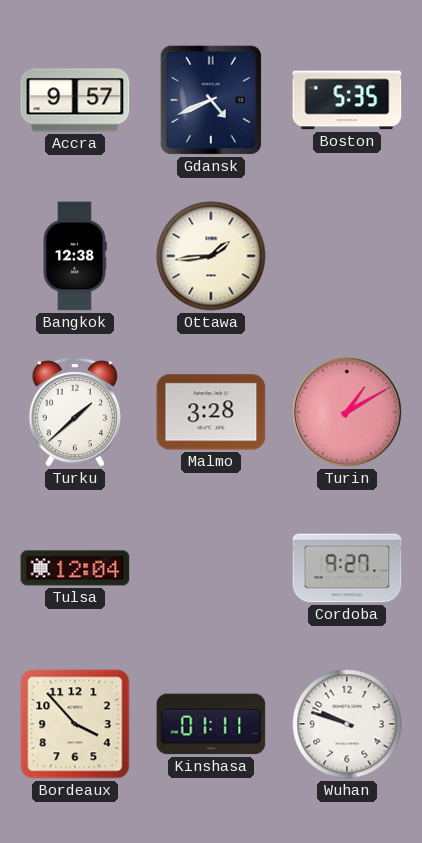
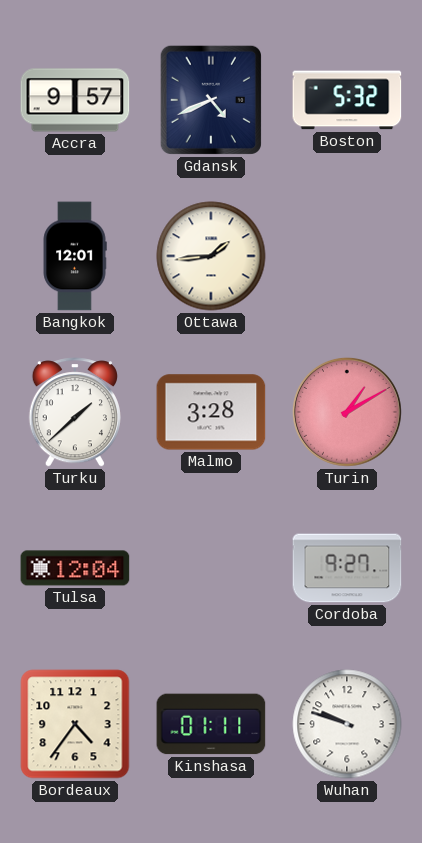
Boston: 5:35 -> 5:32 (347, 100)
Bangkok: 12:38 -> 12:01 (75, 256)
Bordeaux: 3:53 -> 4:36 (75, 724)
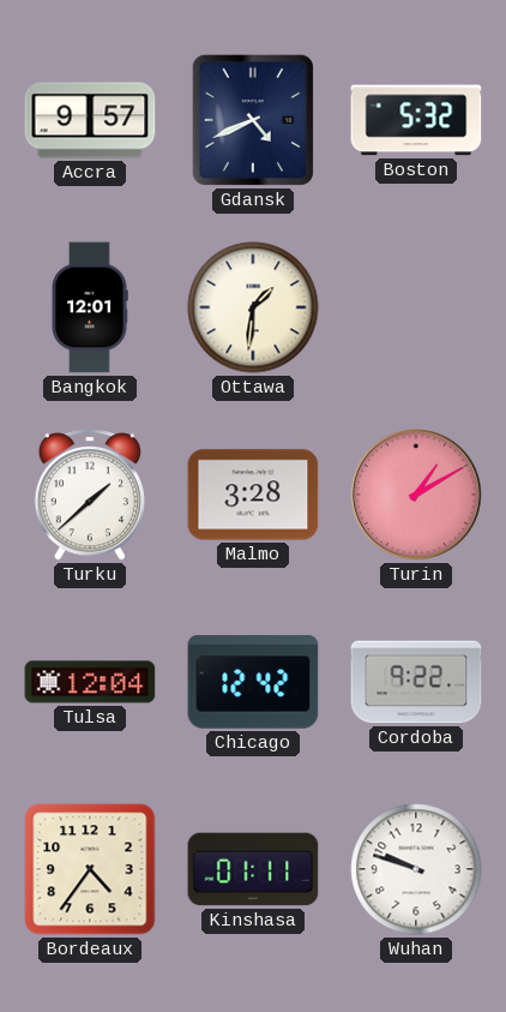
Ottawa: 1:44 -> 1:31 (253, 307)
Chicago: none -> 12:42 (253, 682)
Cordoba: 9:27 -> 9:22 (416, 682)
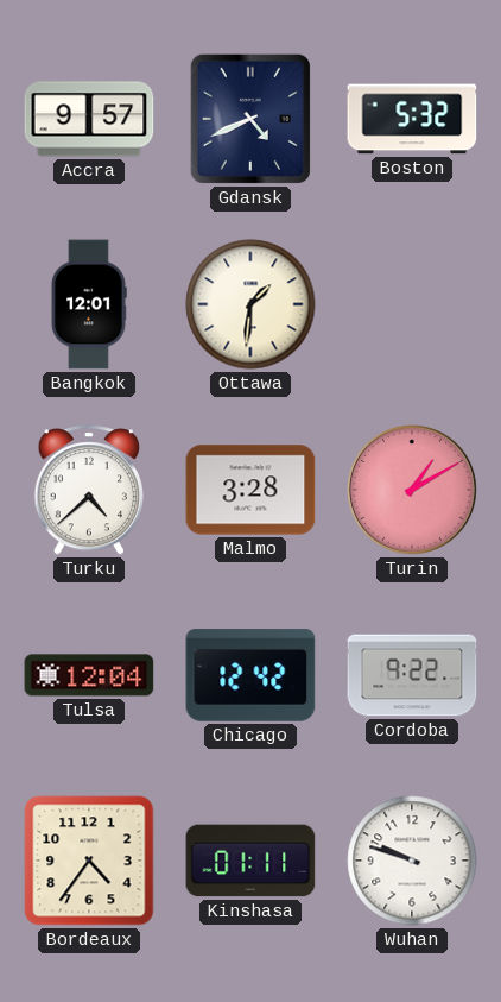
Turku: 1:38 -> 4:38 (89, 490)
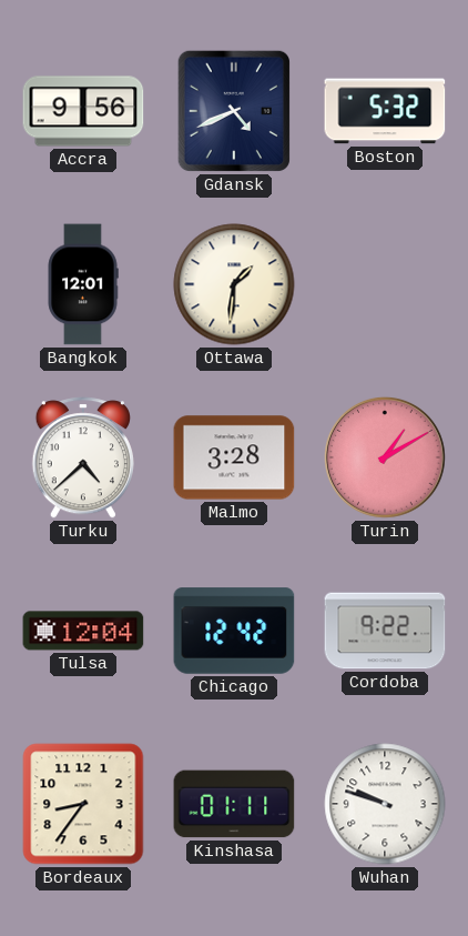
Accra: 9:57 -> 9:56 (83, 111)
Bordeaux: 4:36 -> 8:36 (83, 804)
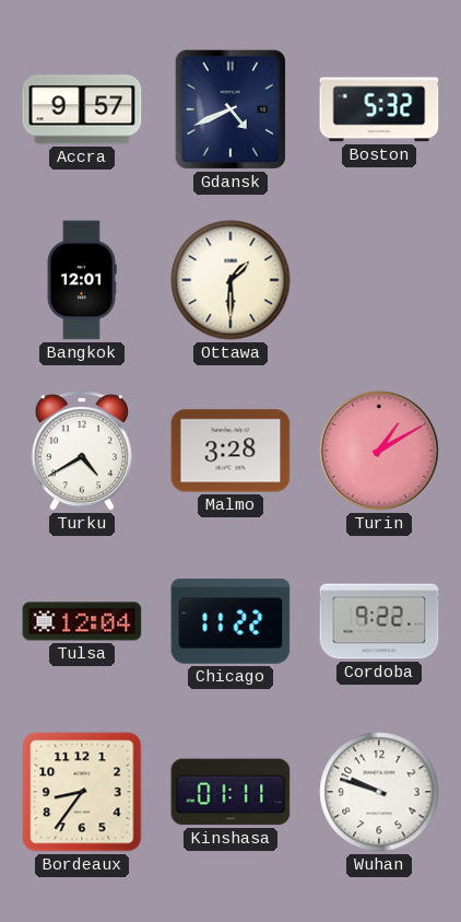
Accra: 9:56 -> 9:57 (82, 109)
Ottawa: 1:31 -> 1:30 (230, 280)
Turku: 4:38 -> 4:40 (82, 451)
Chicago: 12:42 -> 11:22 (230, 621)
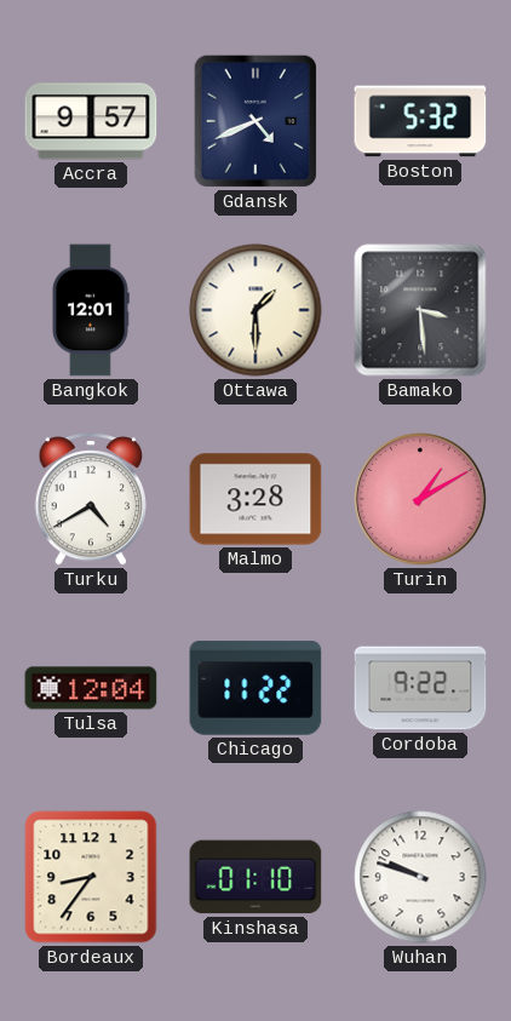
Bamako: none -> 3:29 (420, 310)
Kinshasa: 01:11 -> 01:10 (255, 877)
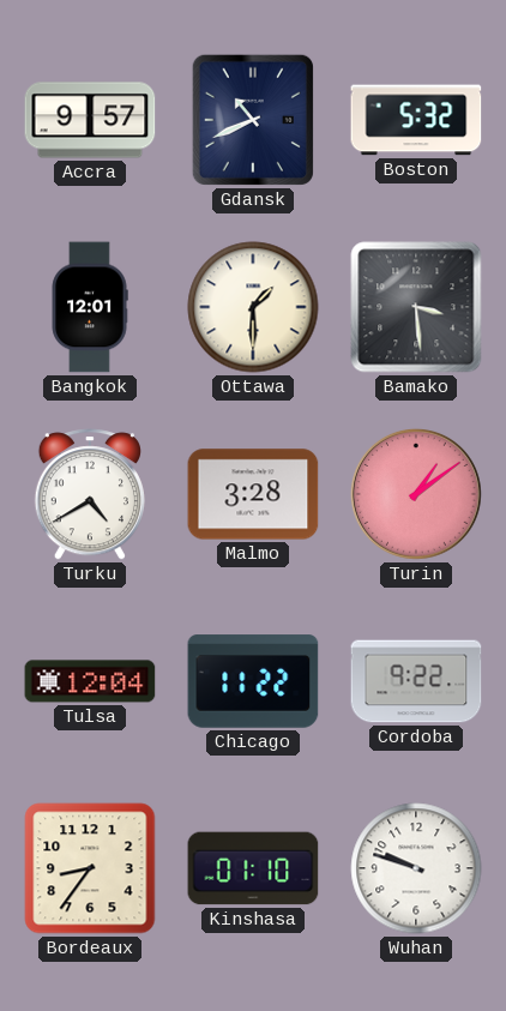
Gdansk: 4:41 -> 10:41 (253, 120)
Turin: 1:10 -> 1:09 (416, 494)
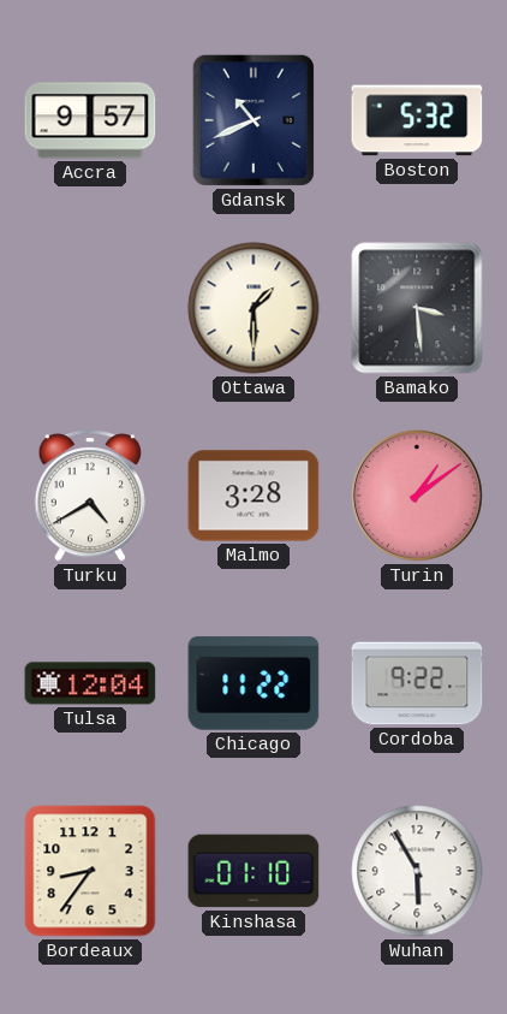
Bangkok: 12:01 -> none (90, 307)
Wuhan: 9:48 -> 5:55 (417, 871)
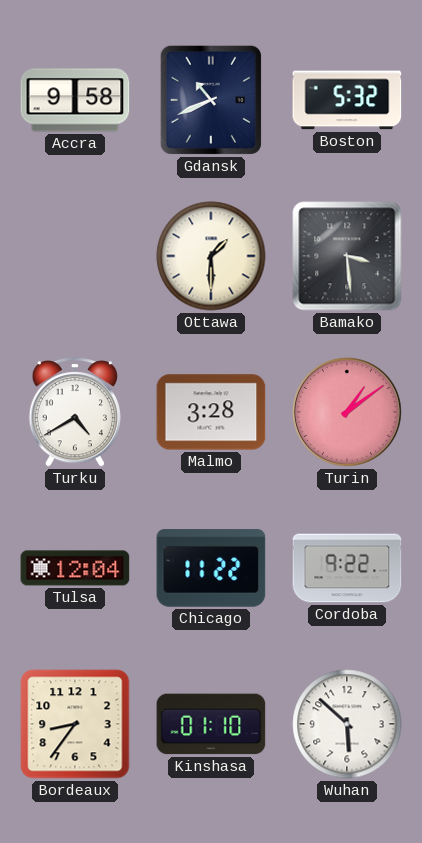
Accra: 9:57 -> 9:58 (75, 100)
Wuhan: 5:55 -> 5:52 (347, 724)
